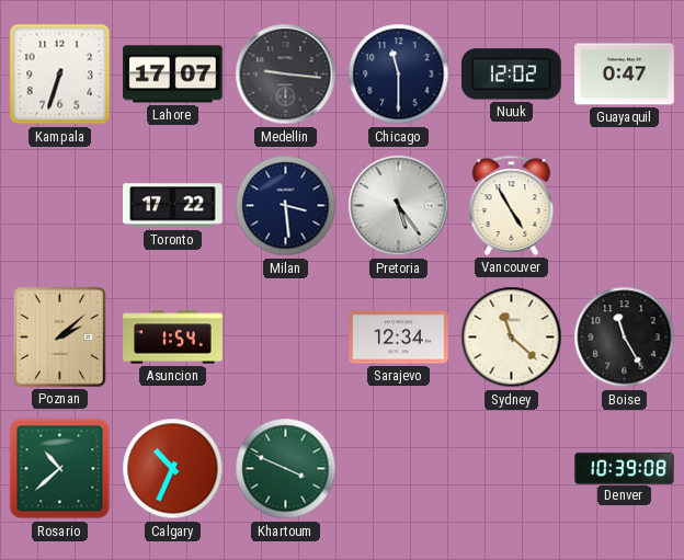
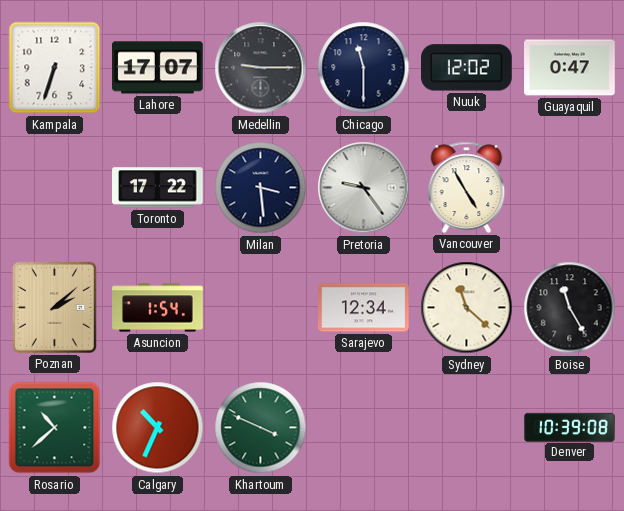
Medellin: 9:16 -> 9:15 (261, 68)
Pretoria: 5:24 -> 9:24 (364, 188)
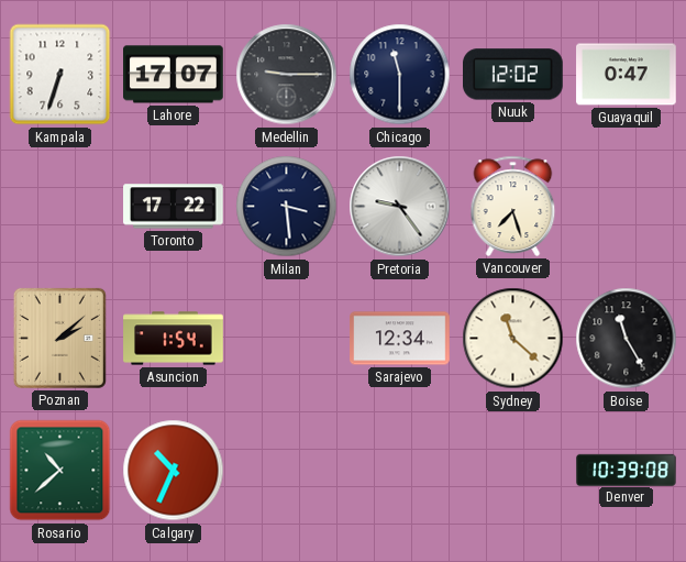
Vancouver: 4:55 -> 7:27 (513, 206)
Khartoum: 3:49 -> none (261, 428)
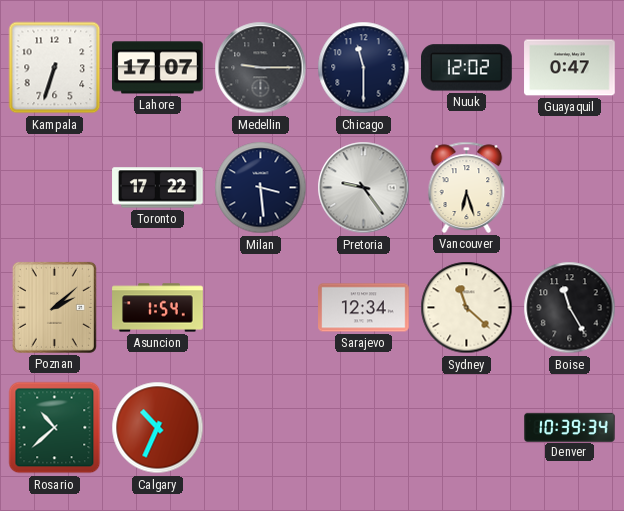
Vancouver: 7:27 -> 6:27 (467, 187)
Denver: 10:39:08 -> 10:39:34 (570, 427)
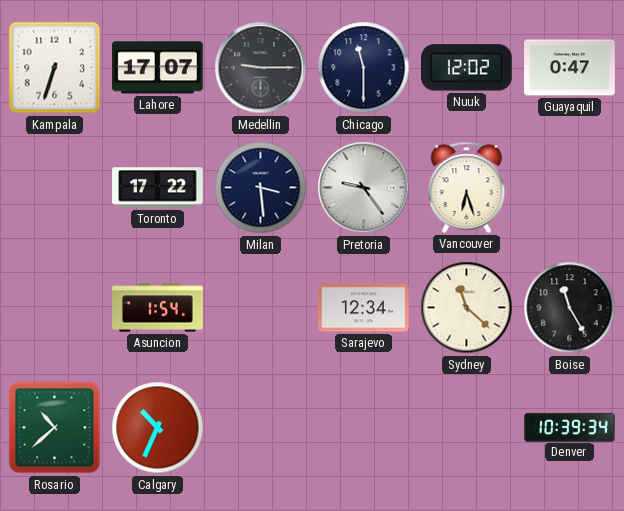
Poznan: 2:08 -> none (54, 307)
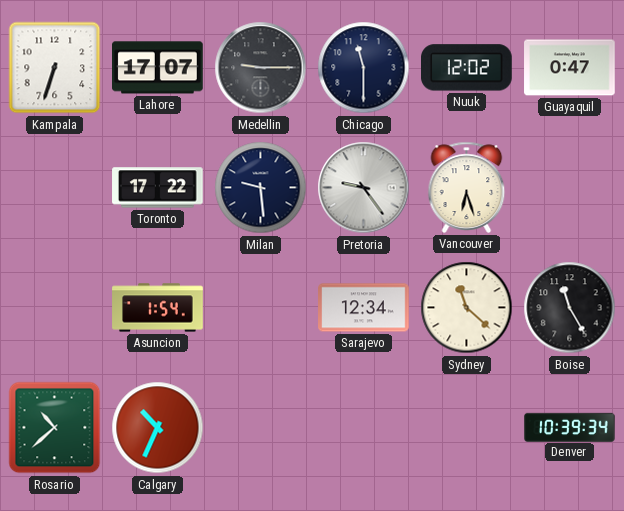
Milan: 3:29 -> 9:29 (261, 188)
